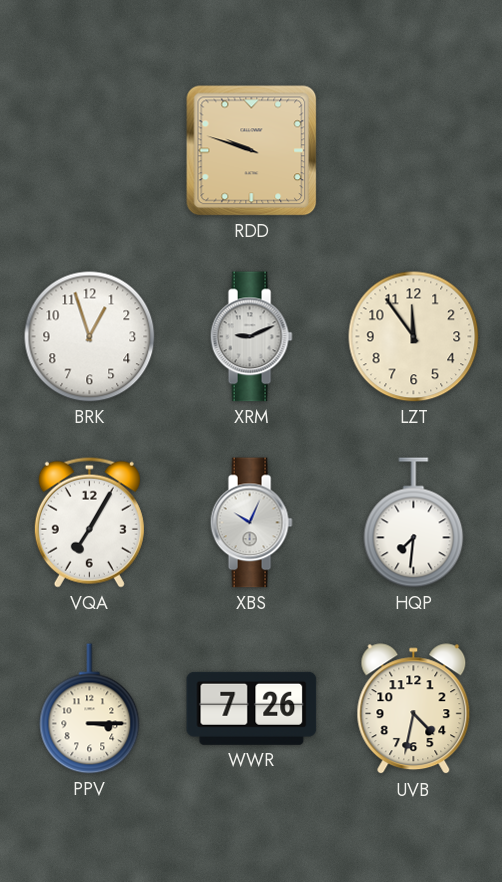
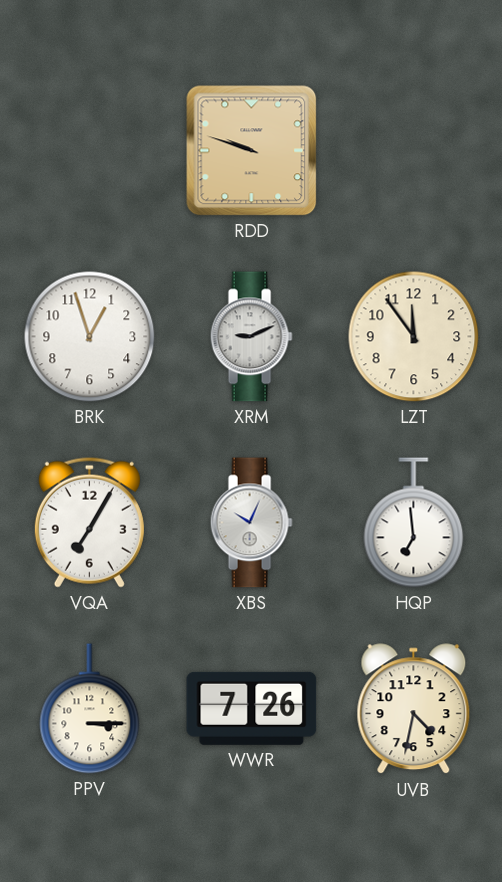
HQP: 7:31 -> 6:59 (414, 523)
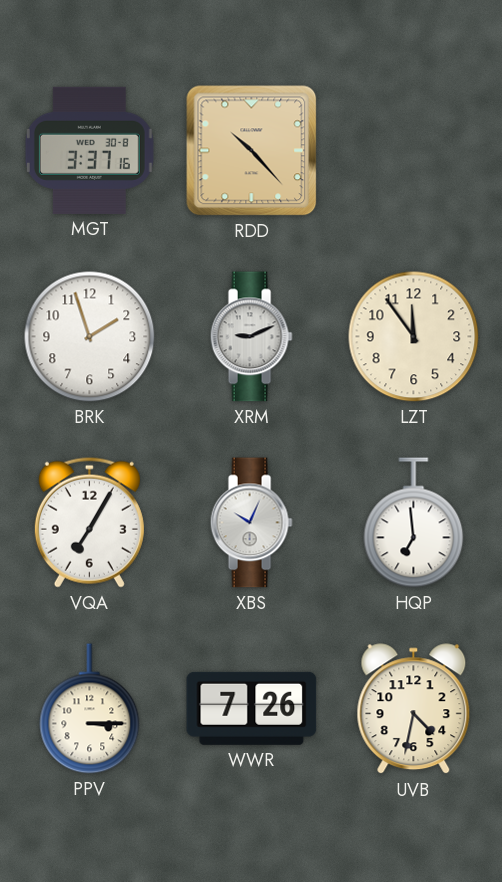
MGT: none -> 3:37 (89, 150)
RDD: 9:48 -> 10:23 (252, 151)
BRK: 12:57 -> 1:57 (90, 337)
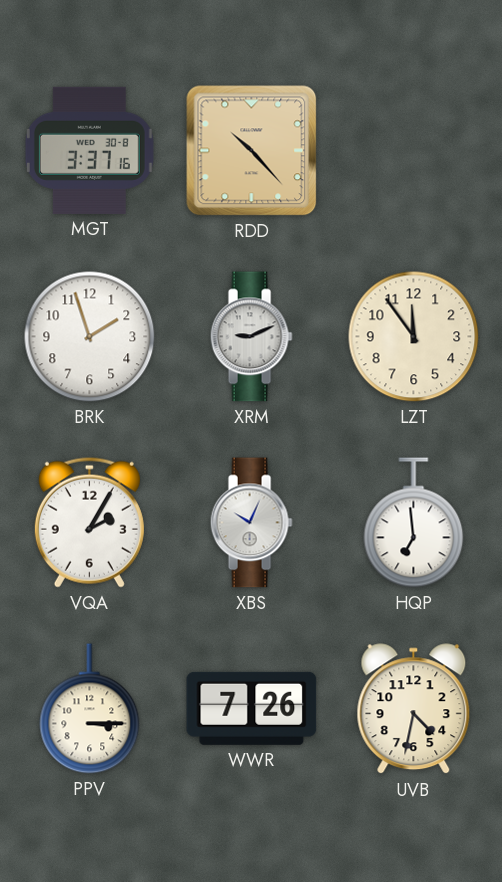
VQA: 7:05 -> 2:05 (89, 522)
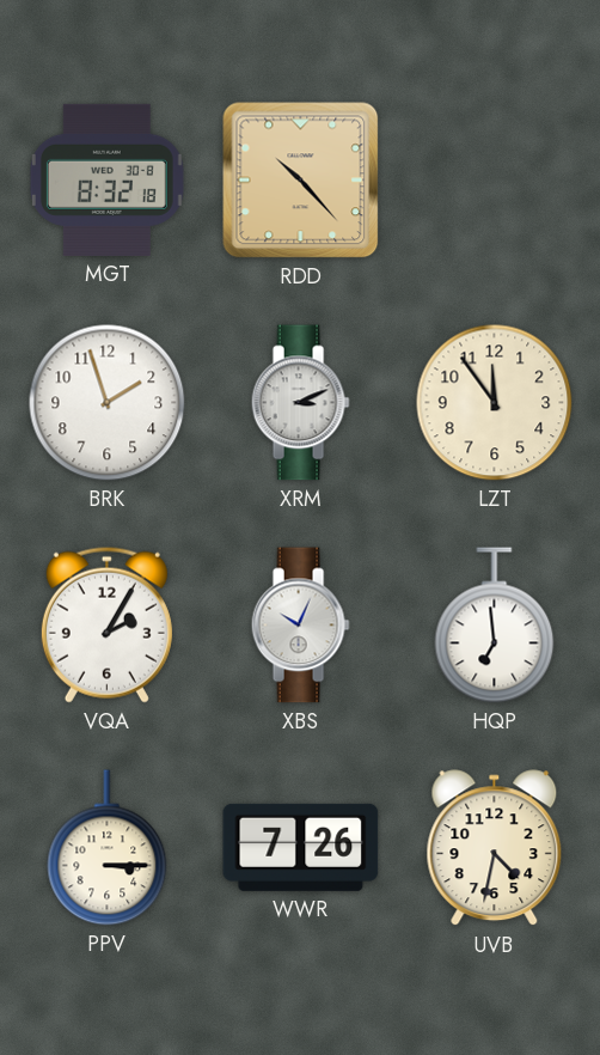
MGT: 3:37 -> 8:32 (106, 179)
XRM: 9:11 -> 3:11 (300, 403)
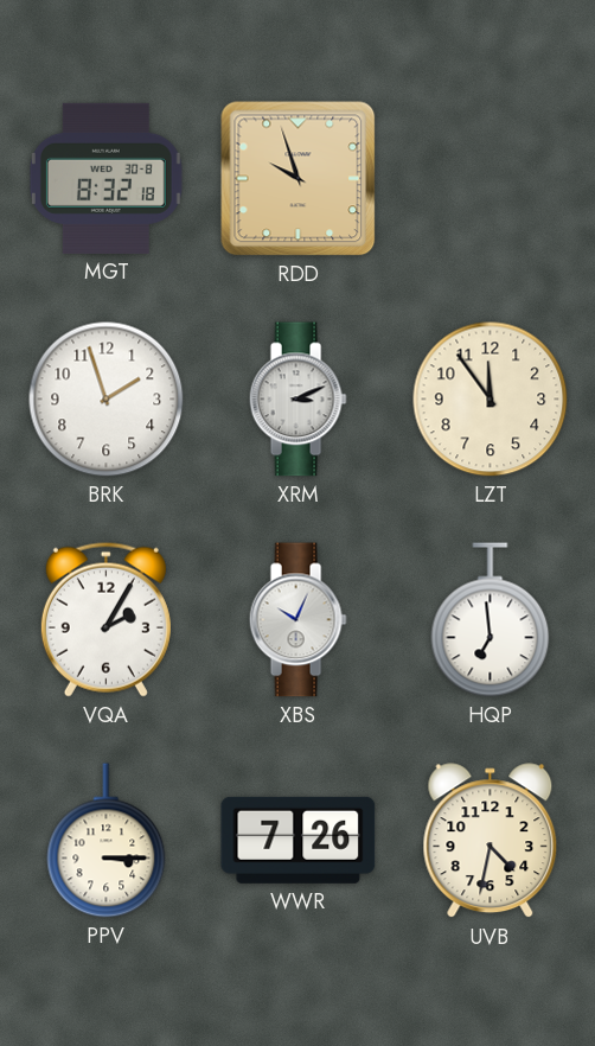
RDD: 10:23 -> 9:57 (299, 179)
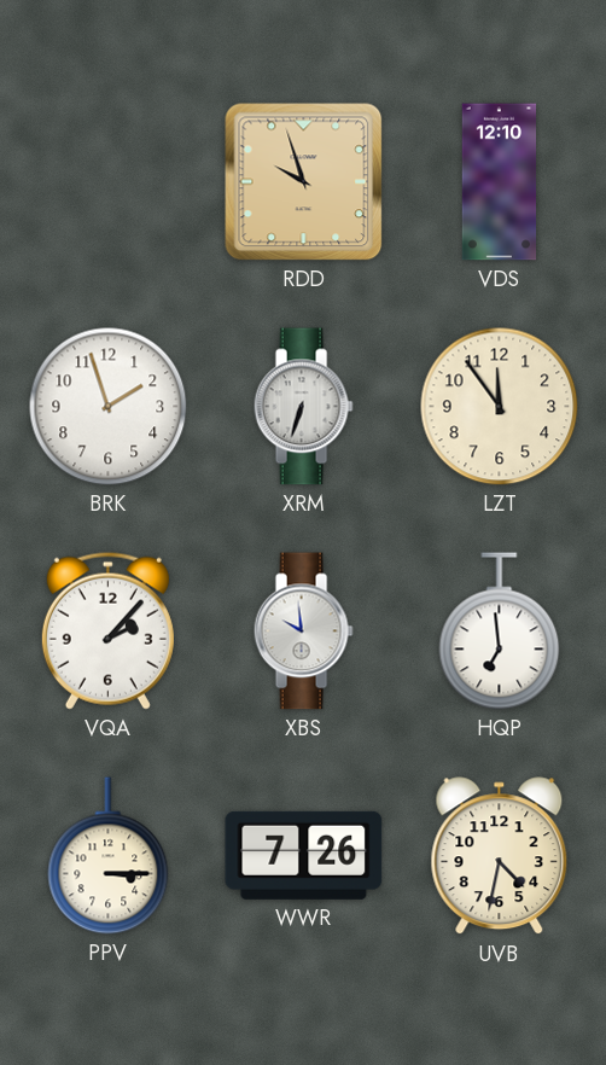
MGT: 8:32 -> none (105, 178)
VDS: none -> 12:10 (500, 182)
XRM: 3:11 -> 6:33 (303, 407)
VQA: 2:05 -> 2:07 (107, 630)
XBS: 10:04 -> 9:59 (303, 632)
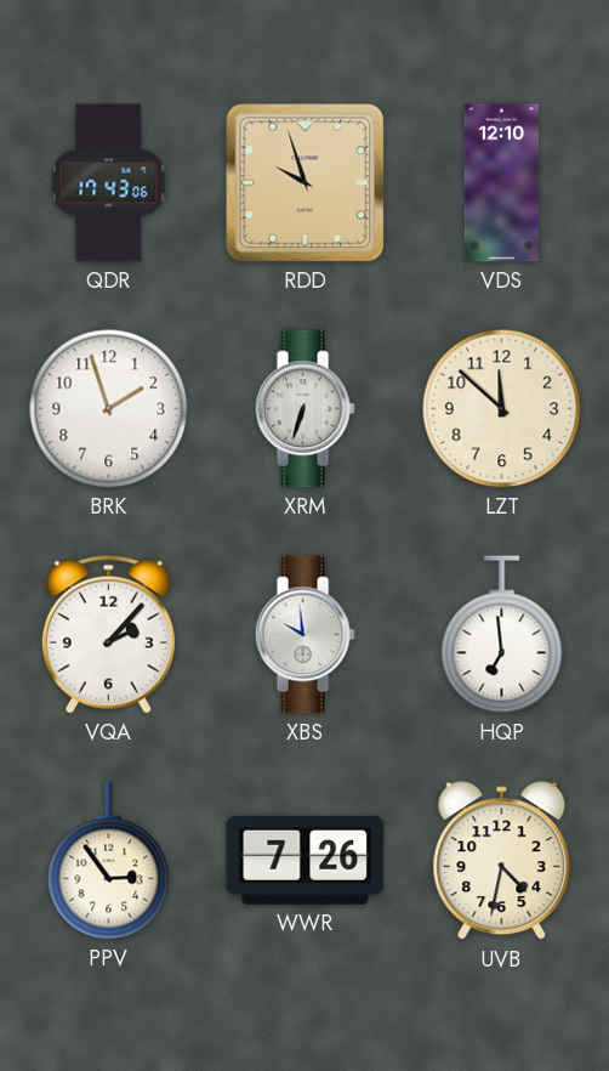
QDR: none -> 17:43 (109, 183)
LZT: 11:54 -> 11:52 (502, 409)
PPV: 3:15 -> 2:54 (109, 861)
